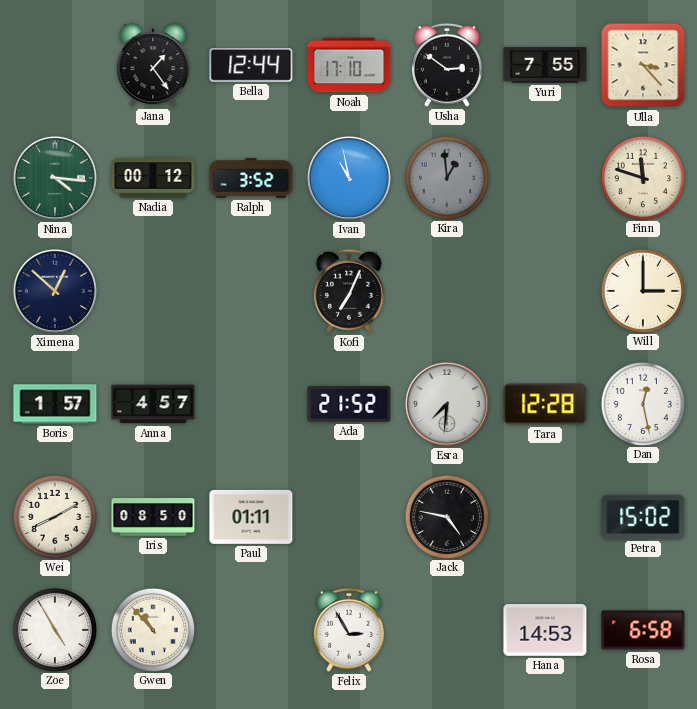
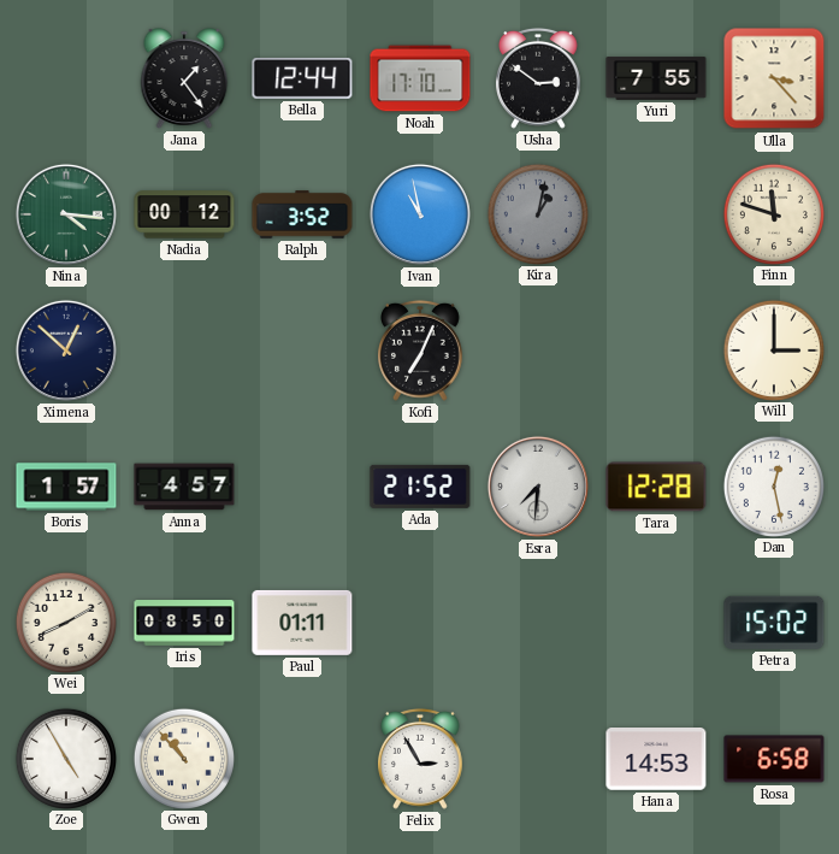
Kira: 12:59 -> 1:02 (537, 213)
Jack: 4:47 -> none (446, 516)
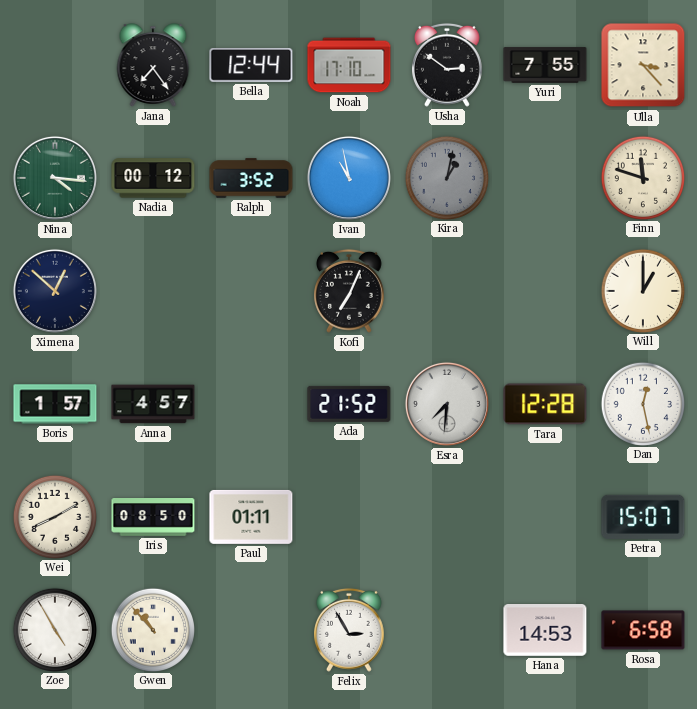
Jana: 1:24 -> 7:24 (153, 65)
Will: 3:00 -> 1:00 (642, 290)
Petra: 15:02 -> 15:07 (643, 517)
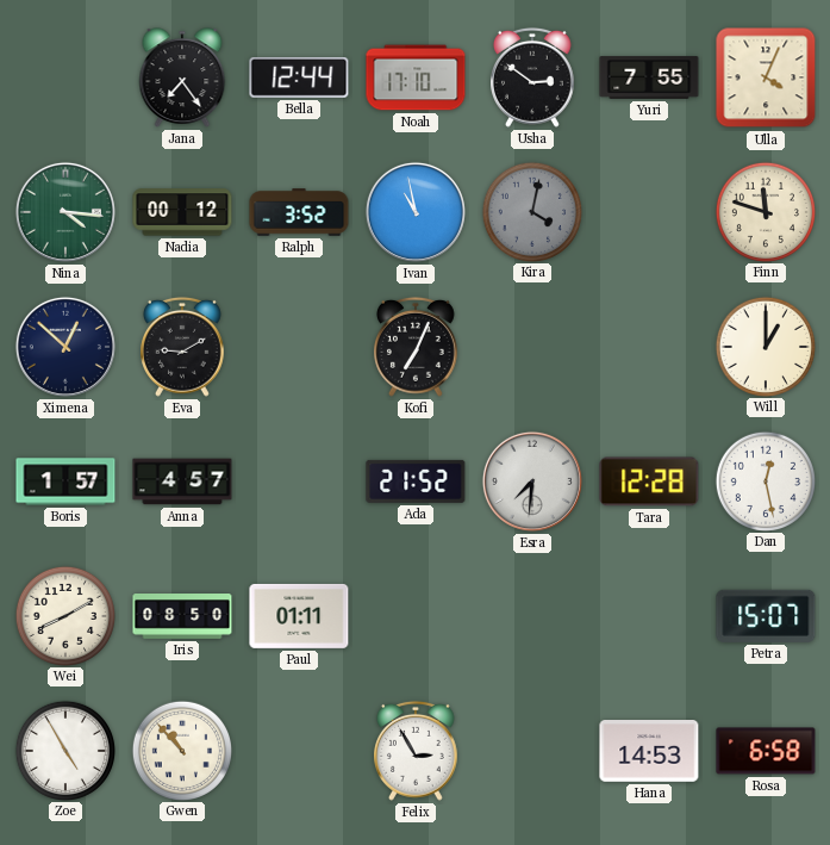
Ulla: 3:23 -> 4:04 (766, 77)
Kira: 1:02 -> 4:02 (531, 211)
Eva: none -> 9:10 (183, 347)
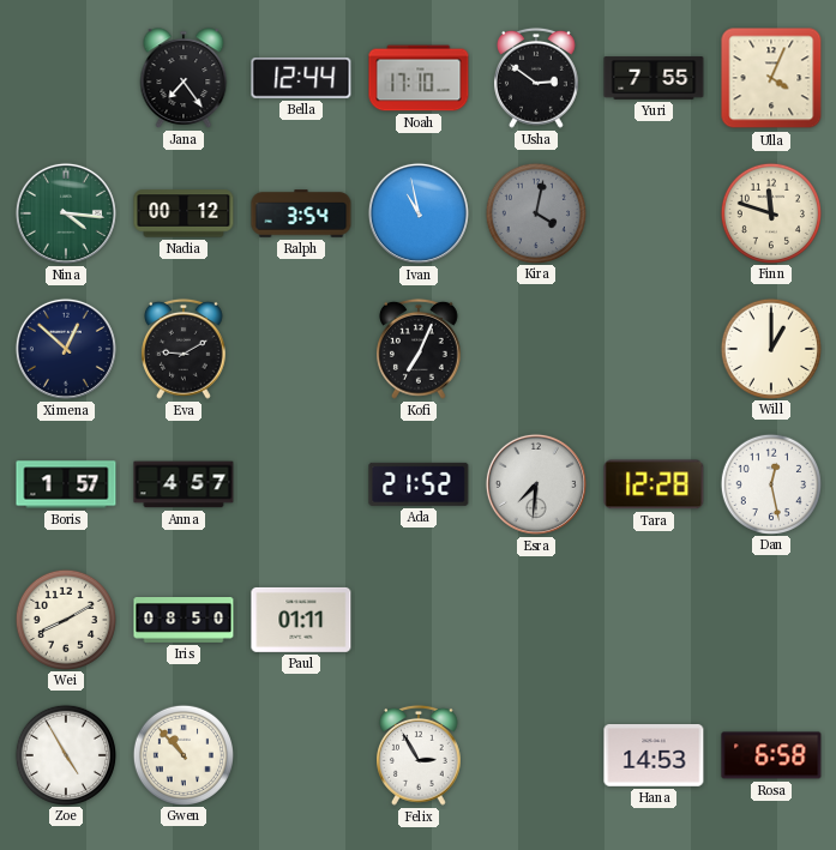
Ralph: 3:52 -> 3:54 (301, 213)
Petra: 15:07 -> none (766, 616)
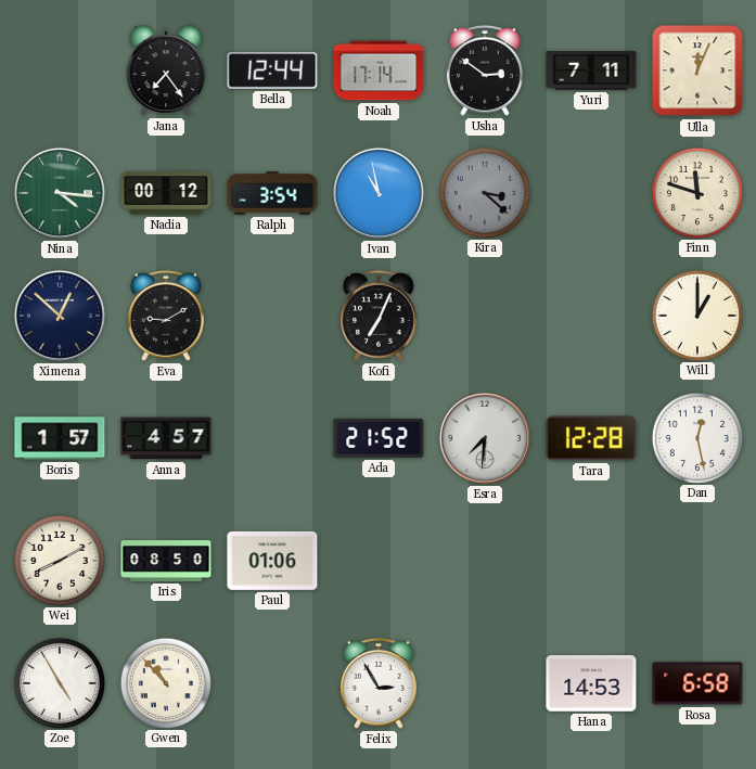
Noah: 17:10 -> 17:14 (379, 71)
Yuri: 7:55 -> 7:11 (591, 71)
Ulla: 4:04 -> 12:04 (697, 71)
Kira: 4:02 -> 3:22 (484, 192)
Paul: 01:11 -> 01:06 (272, 561)
